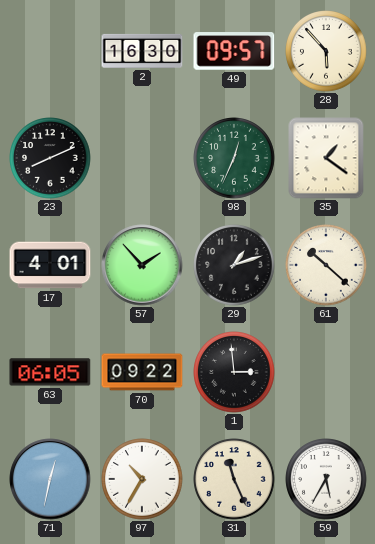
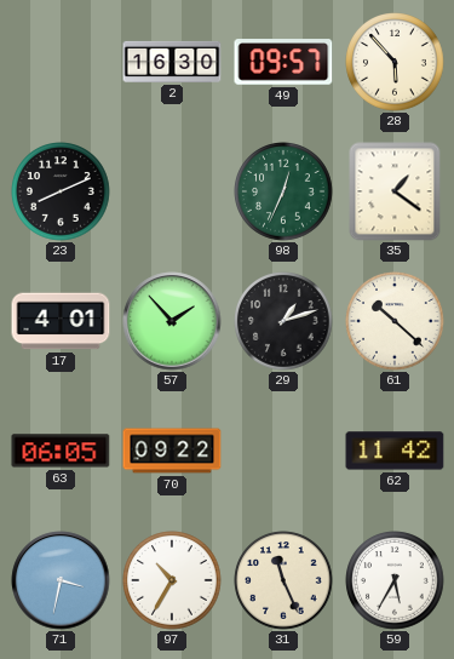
1: 2:59 -> none (234, 372)
62: none -> 11:42 (395, 451)
71: 12:32 -> 3:32 (61, 580)
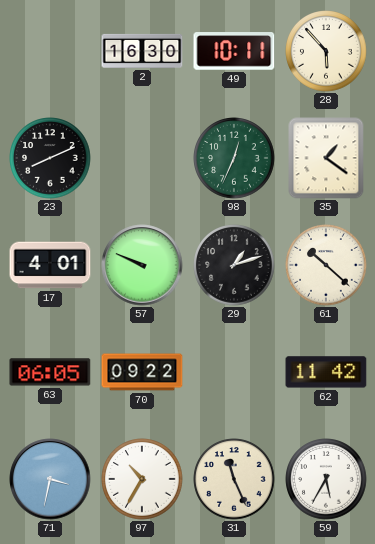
49: 09:57 -> 10:11 (234, 51)
57: 1:53 -> 9:49 (142, 265)
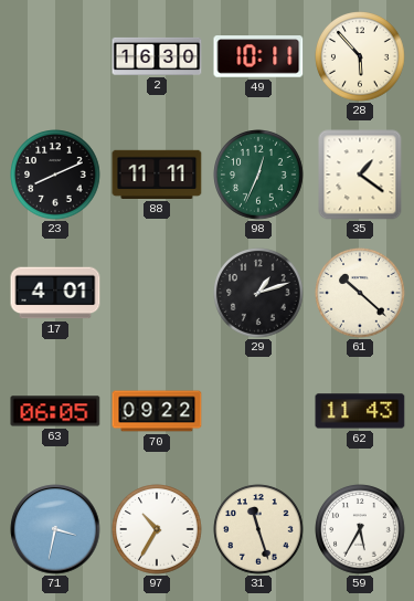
88: none -> 11:11 (157, 175)
57: 9:49 -> none (142, 265)
62: 11:42 -> 11:43 (360, 411)
31: 11:26 -> 11:27 (258, 529)
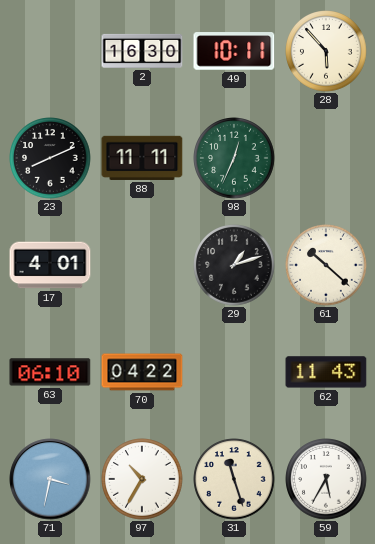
35: 1:21 -> none (360, 175)
63: 06:05 -> 06:10 (50, 372)
70: 09:22 -> 04:22 (142, 372)
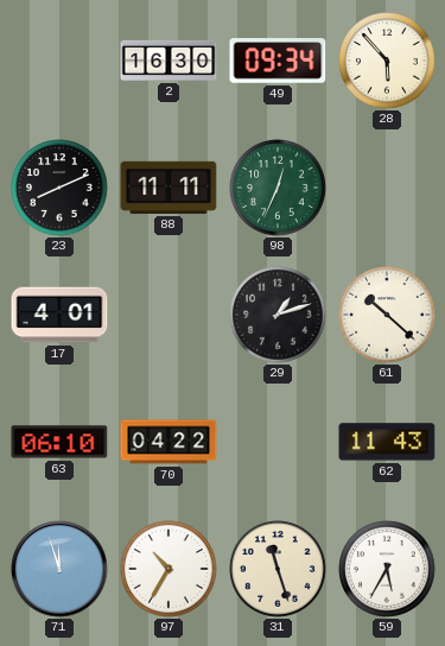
49: 10:11 -> 09:34 (278, 61)
71: 3:32 -> 11:57 (59, 569)
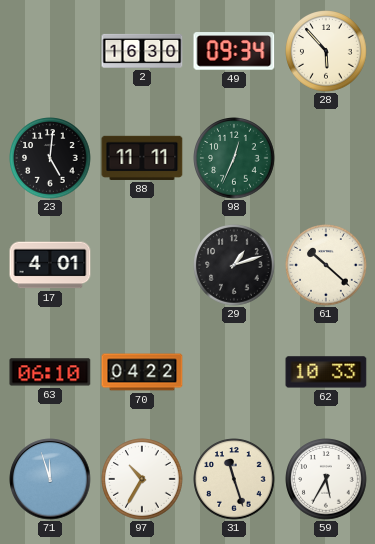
23: 8:11 -> 5:01 (50, 158)
62: 11:43 -> 10:33 (326, 372)
